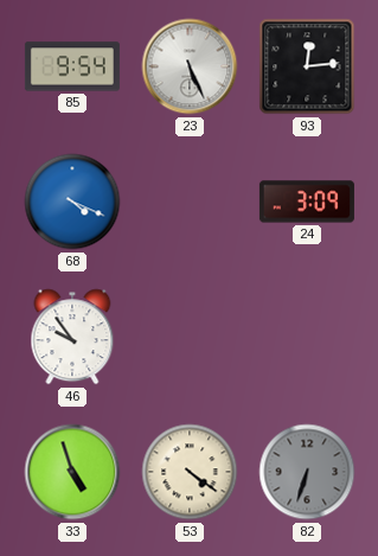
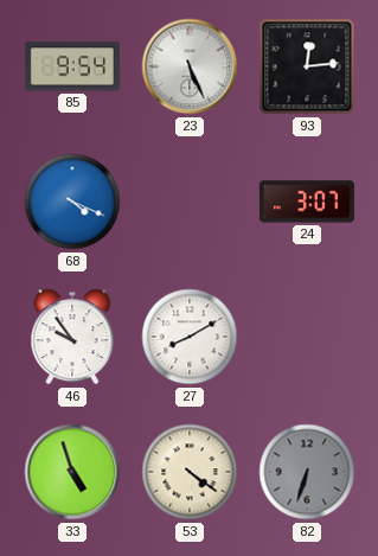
24: 3:09 -> 3:07 (307, 202)
27: none -> 8:10 (190, 337)
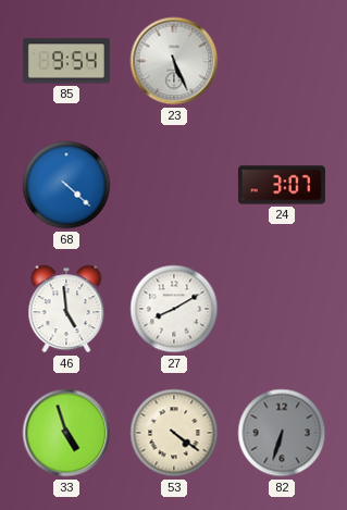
93: 12:14 -> none (307, 66)
68: 4:19 -> 4:22 (66, 185)
46: 9:54 -> 4:59 (66, 309)
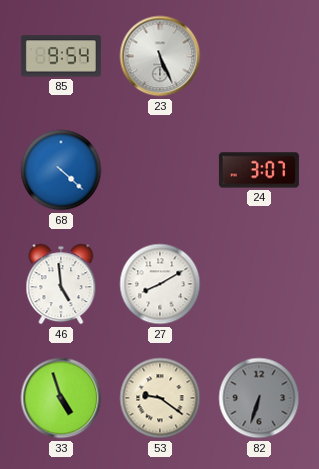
53: 4:21 -> 9:21 (160, 398)
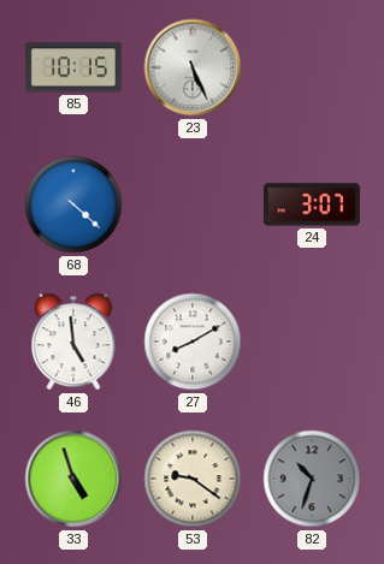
85: 9:54 -> 10:15 (73, 67)
82: 6:33 -> 10:33 (312, 479)
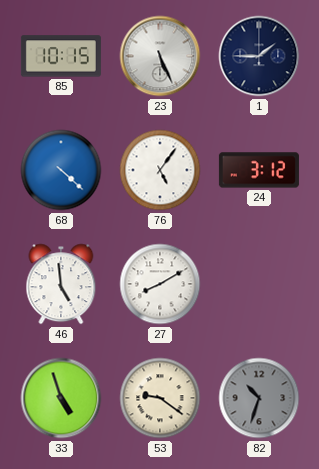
1: none -> 1:45 (259, 56)
76: none -> 5:06 (160, 170)
24: 3:07 -> 3:12 (259, 170)
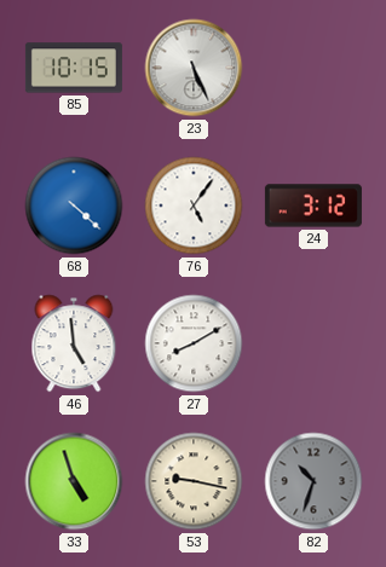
1: 1:45 -> none (259, 56)
53: 9:21 -> 9:17 (194, 481)
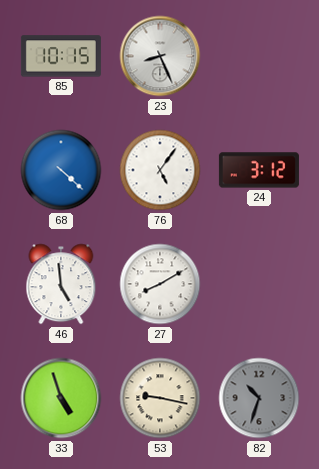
23: 5:26 -> 8:26 (160, 56)
